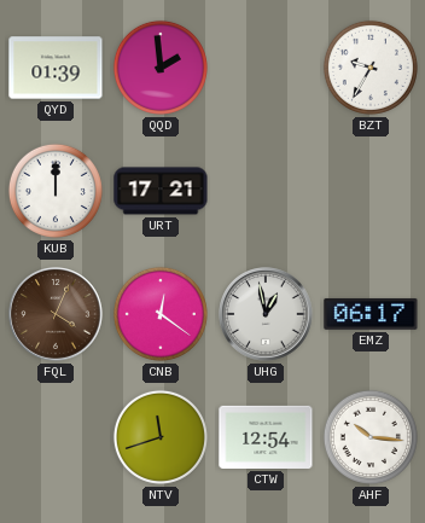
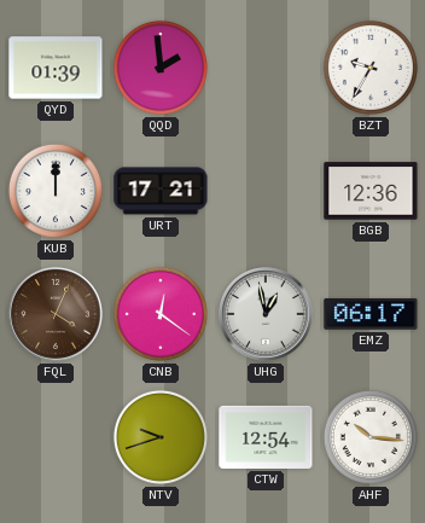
BGB: none -> 12:36 (371, 191)
NTV: 11:42 -> 9:42 (161, 437)
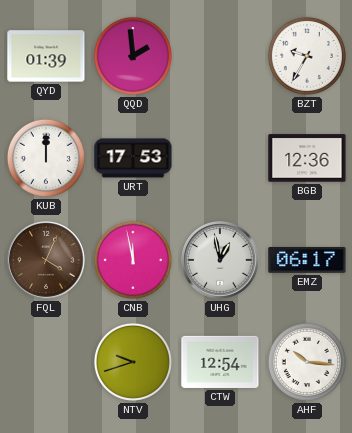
URT: 17:21 -> 17:53 (133, 158)
CNB: 12:21 -> 11:58 (133, 260)
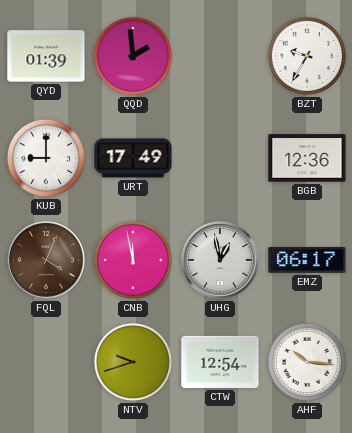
KUB: 12:00 -> 9:00 (46, 158)
URT: 17:53 -> 17:49 (133, 158)
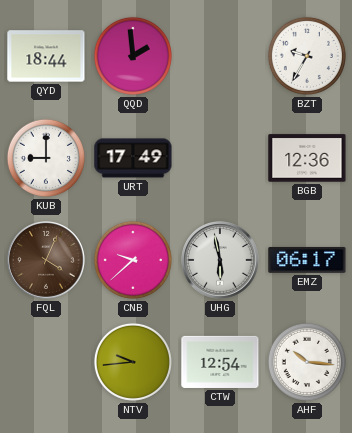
QYD: 01:39 -> 18:44 (46, 56)
CNB: 11:58 -> 9:38 (133, 260)
UHG: 12:58 -> 5:58 (220, 260)
NTV: 9:42 -> 9:44 (133, 362)
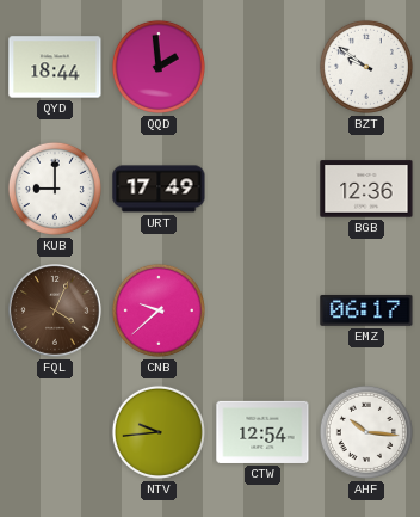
BZT: 9:35 -> 9:51 (366, 67)
UHG: 5:58 -> none (220, 260)
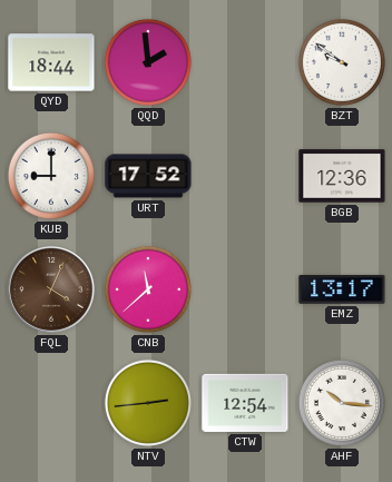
URT: 17:49 -> 17:52 (148, 176)
CNB: 9:38 -> 11:38 (148, 289)
EMZ: 06:17 -> 13:17 (342, 289)
NTV: 9:44 -> 2:44 (148, 403)
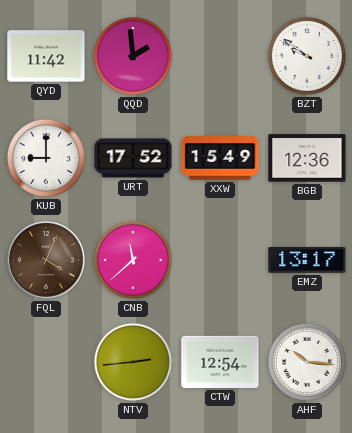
QYD: 18:44 -> 11:42 (46, 56)
XXW: none -> 15:49 (220, 158)
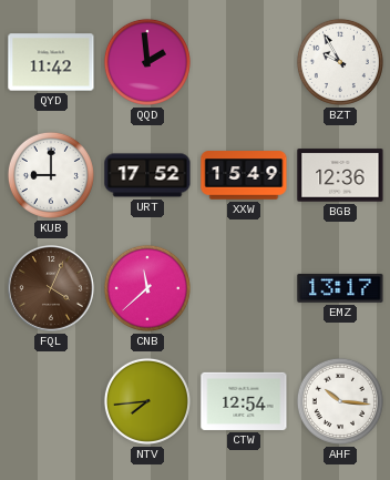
BZT: 9:51 -> 9:55 (340, 62)
NTV: 2:44 -> 7:44 (147, 401)
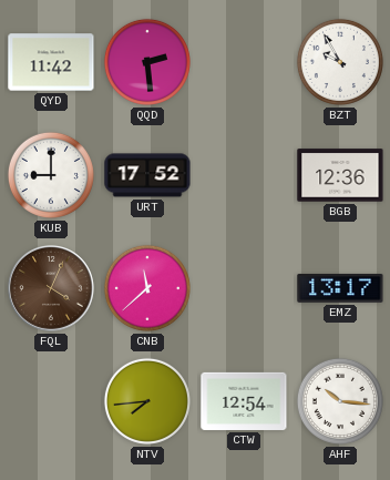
QQD: 1:59 -> 2:29 (147, 62)
XXW: 15:49 -> none (244, 175)
